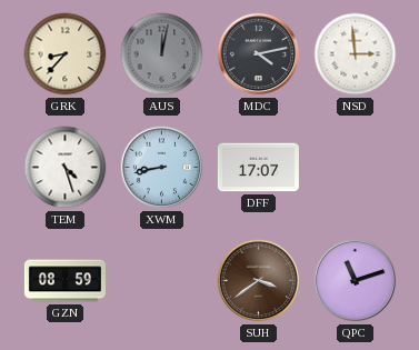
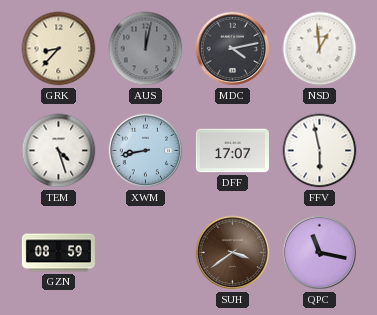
NSD: 2:59 -> 12:59 (320, 49)
FFV: none -> 5:58 (320, 151)
QPC: 11:12 -> 11:17 (320, 253)
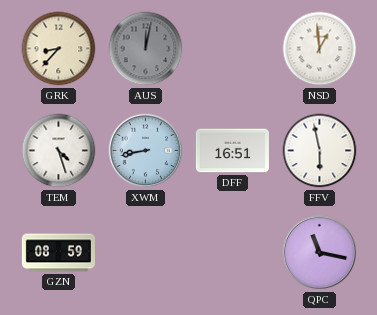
MDC: 4:13 -> none (233, 49)
DFF: 17:07 -> 16:51 (232, 151)
SUH: 3:39 -> none (233, 253)
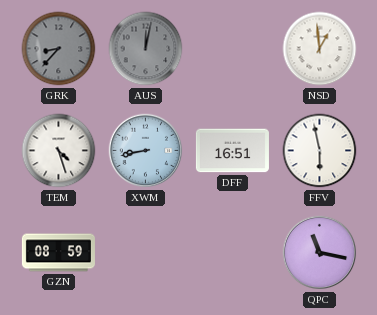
GRK dial: cream -> grey (59, 49)
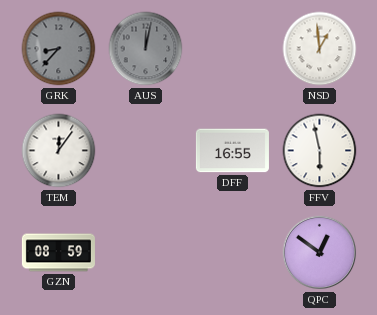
TEM: 4:27 -> 12:06 (59, 151)
XWM: 8:43 -> none (146, 151)
DFF: 16:51 -> 16:55 (232, 151)
QPC: 11:17 -> 12:51 (320, 253)
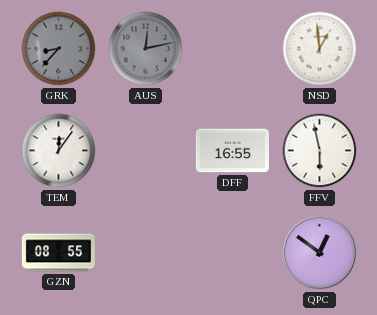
AUS: 12:02 -> 12:13 (146, 49)
GZN: 08:59 -> 08:55 (58, 253)
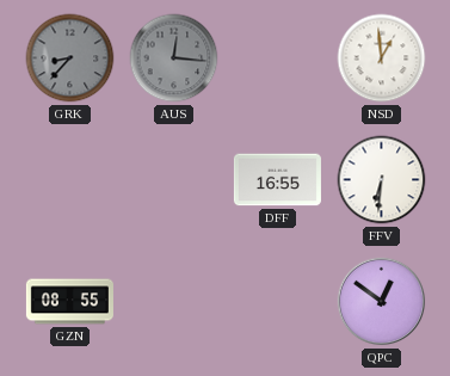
AUS: 12:13 -> 12:16 (174, 58)
TEM: 12:06 -> none (59, 151)
FFV: 5:58 -> 6:31 (382, 180)
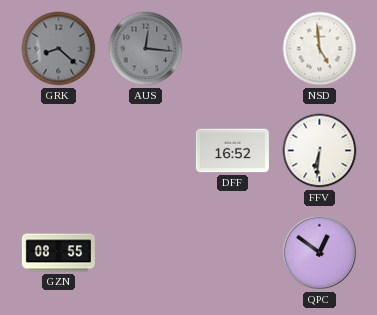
GRK: 8:37 -> 8:22 (59, 49)
NSD: 12:59 -> 4:59 (320, 49)
DFF: 16:55 -> 16:52 (232, 151)
